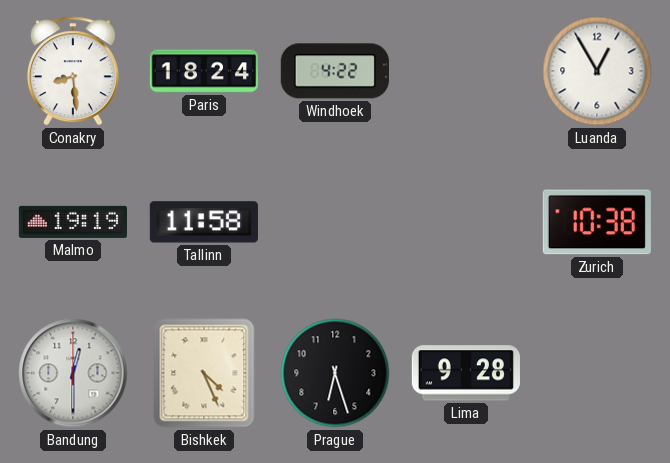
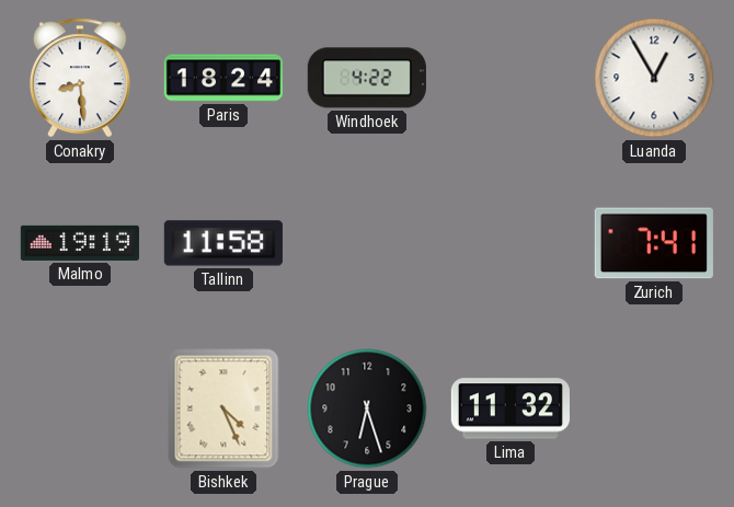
Zurich: 10:38 -> 7:41 (654, 243)
Bandung: 12:30 -> none (73, 373)
Lima: 9:28 -> 11:32 (511, 408)
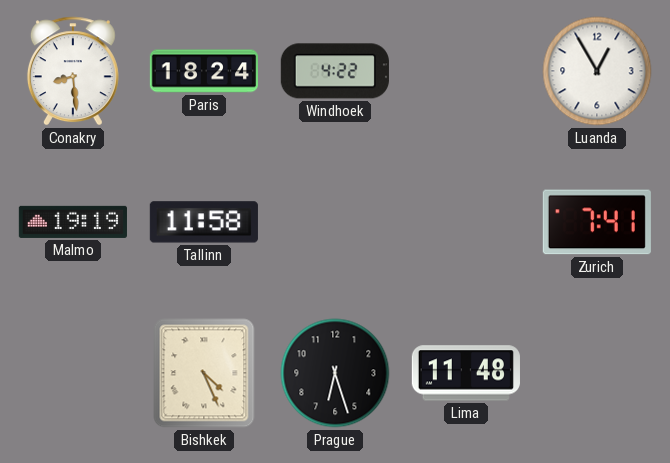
Lima: 11:32 -> 11:48 (466, 373)
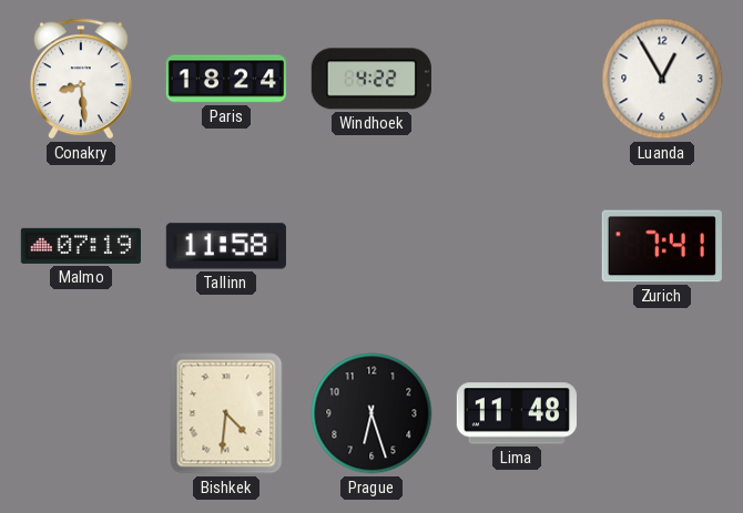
Malmo: 19:19 -> 07:19 (81, 246)
Bishkek: 4:26 -> 4:31 (226, 413)
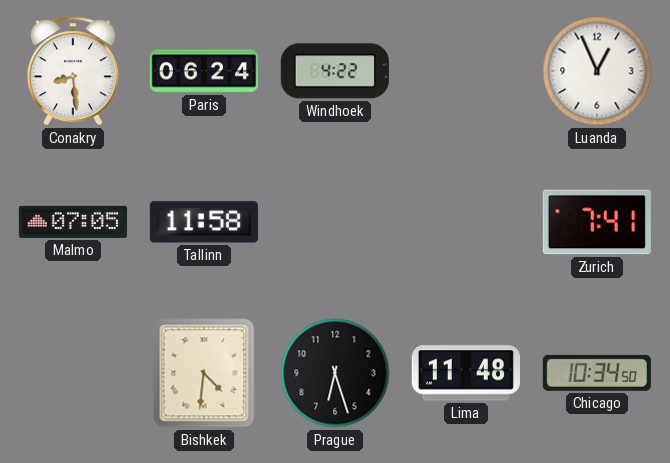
Paris: 18:24 -> 06:24 (203, 71)
Luanda: 12:55 -> 12:56 (597, 71)
Malmo: 07:19 -> 07:05 (73, 222)
Chicago: none -> 10:34 (597, 373)
